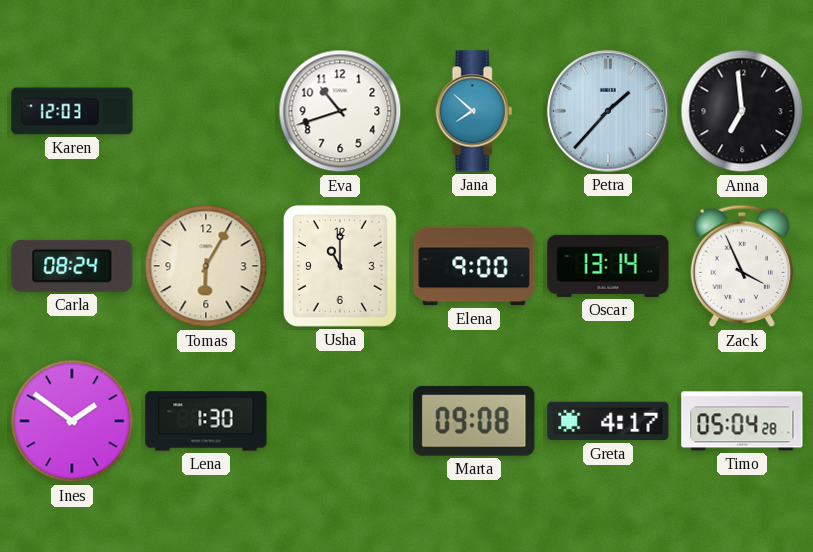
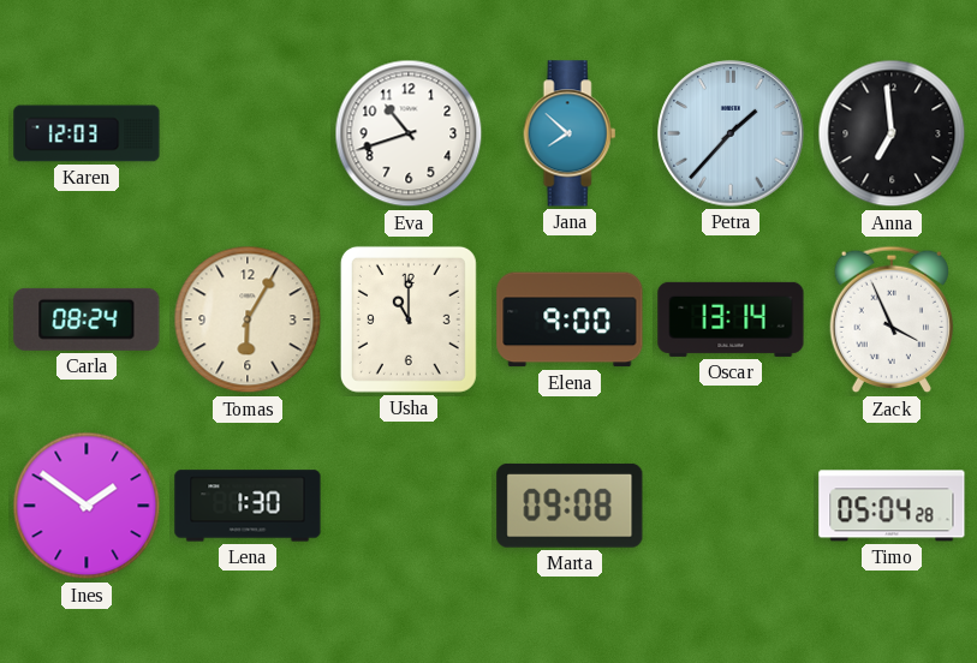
Greta: 4:17 -> none (608, 421)
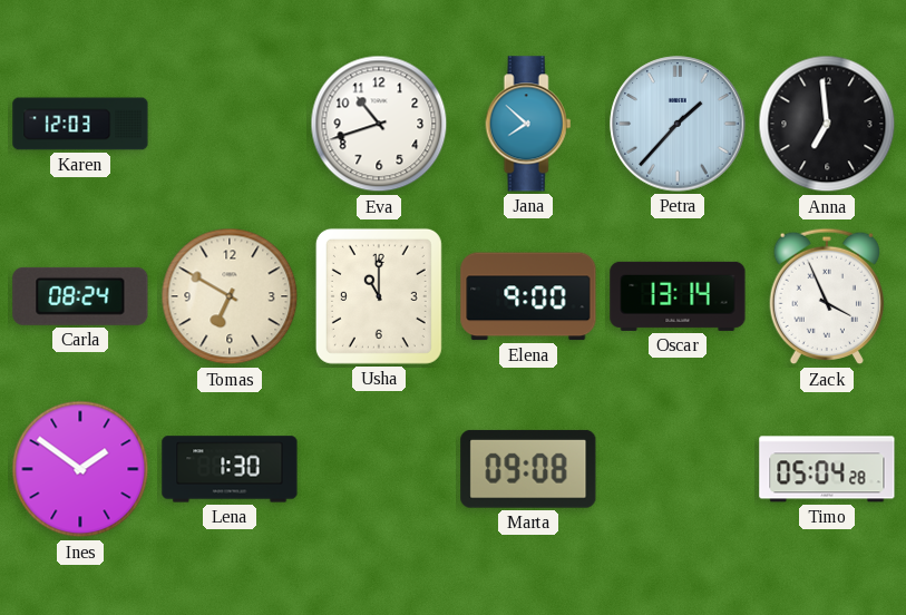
Tomas: 6:05 -> 6:50 (230, 296)
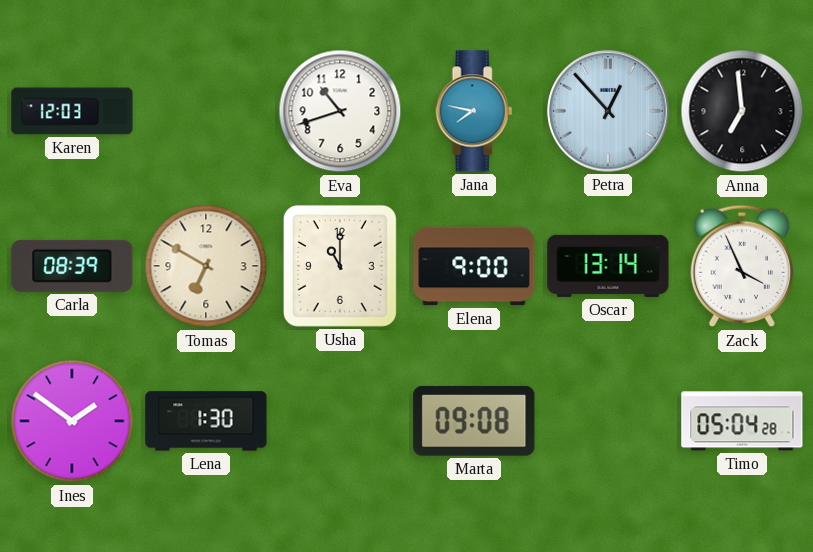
Jana: 7:52 -> 7:47 (474, 111)
Petra: 1:37 -> 12:53 (608, 111)
Carla: 08:24 -> 08:39 (72, 266)
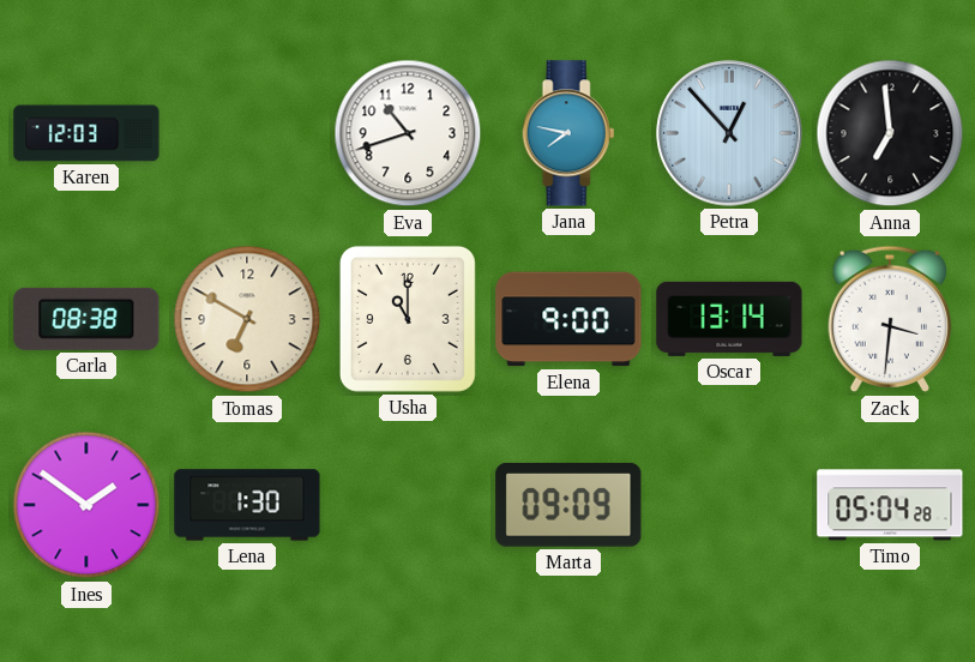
Carla: 08:39 -> 08:38 (86, 319)
Zack: 3:56 -> 3:31 (889, 319)
Marta: 09:08 -> 09:09 (568, 505)
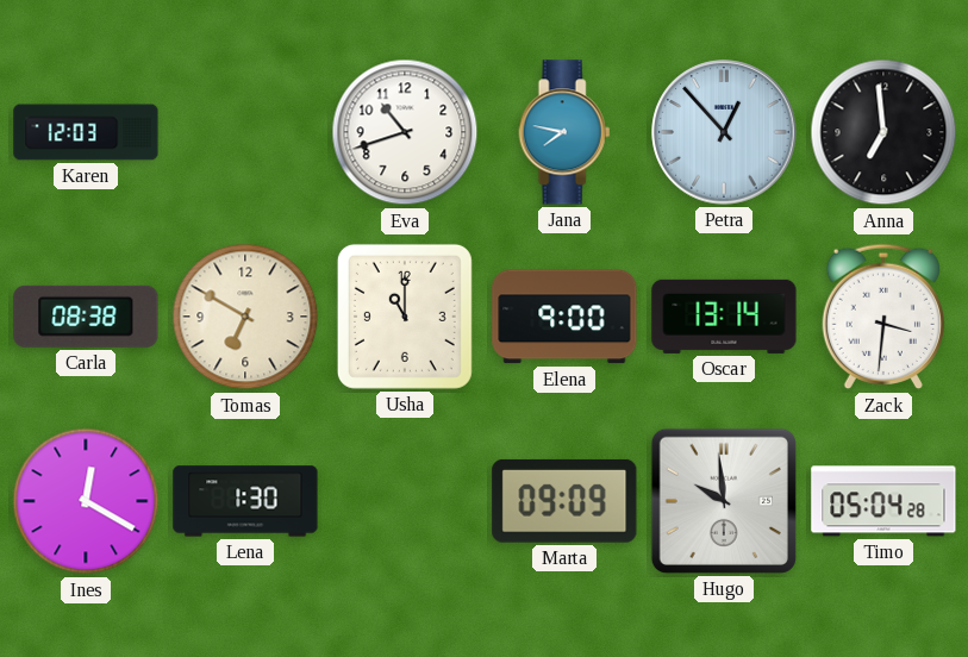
Ines: 1:51 -> 12:20 (86, 501)
Hugo: none -> 9:59 (724, 501)
